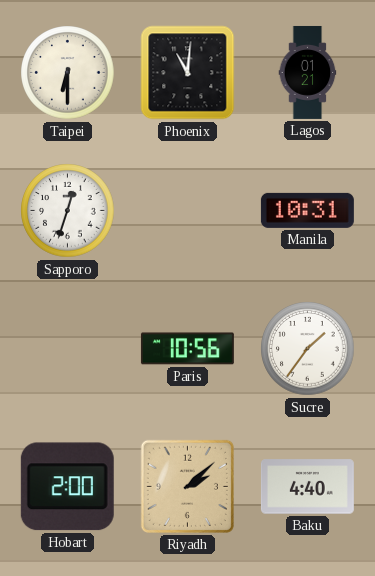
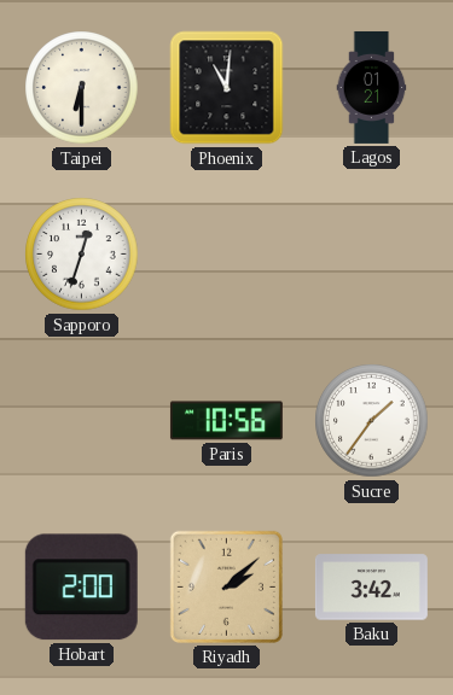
Manila: 10:31 -> none (307, 210)
Baku: 4:40 -> 3:42 (371, 588)
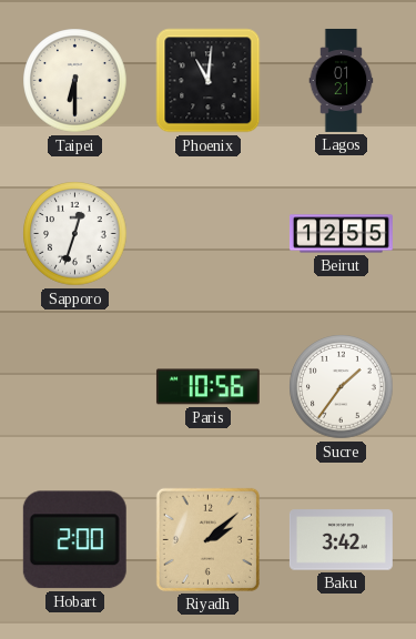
Beirut: none -> 12:55 (341, 234)
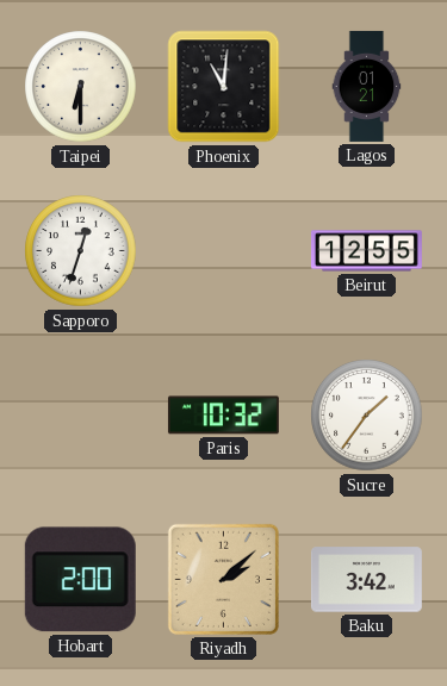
Paris: 10:56 -> 10:32 (223, 416)
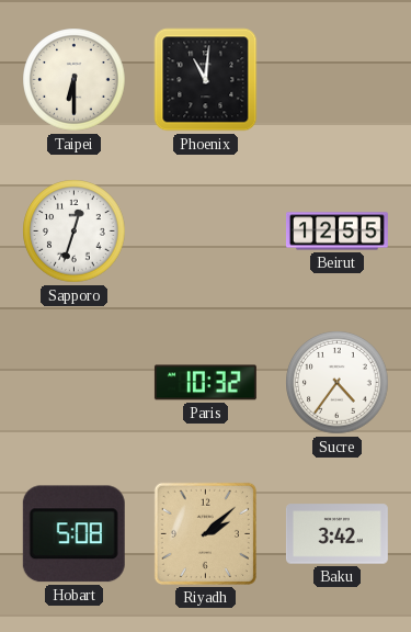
Lagos: 01:21 -> none (367, 86)
Sucre: 1:36 -> 4:36 (338, 383)
Hobart: 2:00 -> 5:08 (73, 534)
